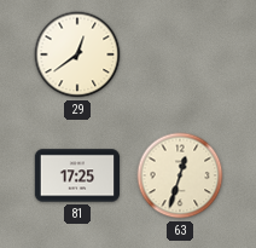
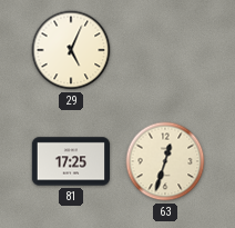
29: 12:39 -> 5:04 (71, 50)
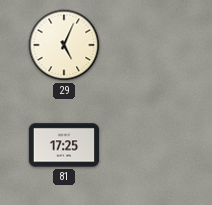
63: 12:33 -> none (165, 161)
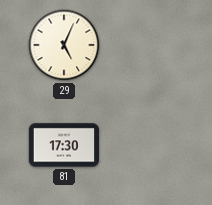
81: 17:25 -> 17:30 (63, 145)
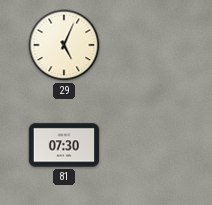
81: 17:30 -> 07:30 (63, 145)
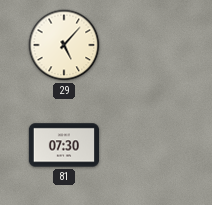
29: 5:04 -> 5:07 (64, 45)
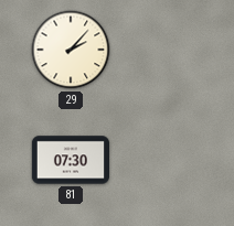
29: 5:07 -> 2:07 (71, 50)
